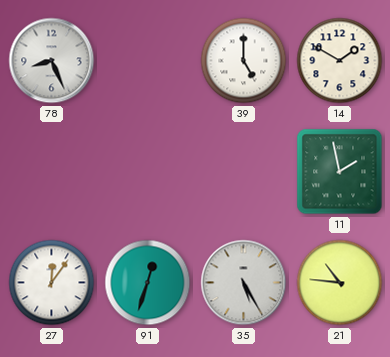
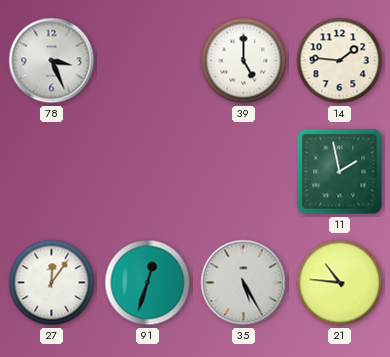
78: 8:26 -> 3:26 (52, 61)
14: 1:50 -> 1:46 (340, 61)
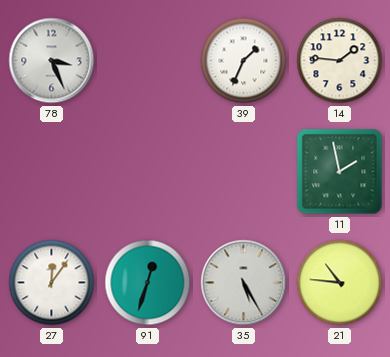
39: 5:00 -> 1:34 (244, 61)
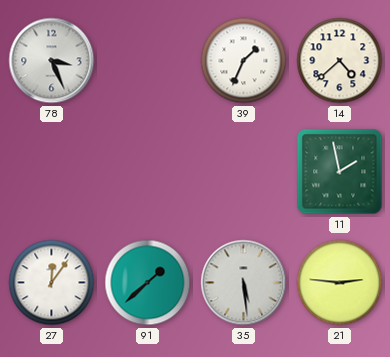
14: 1:46 -> 4:38 (340, 61)
91: 12:33 -> 1:38 (148, 283)
35: 5:25 -> 5:29 (244, 283)
21: 10:46 -> 2:46 (340, 283)
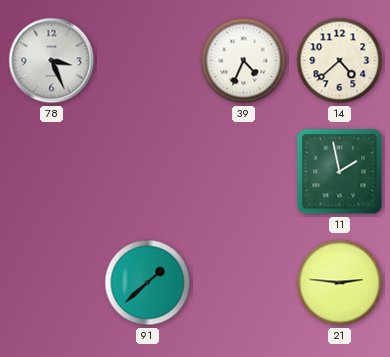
39: 1:34 -> 4:34 (244, 61)
27: 12:06 -> none (52, 283)
35: 5:29 -> none (244, 283)
